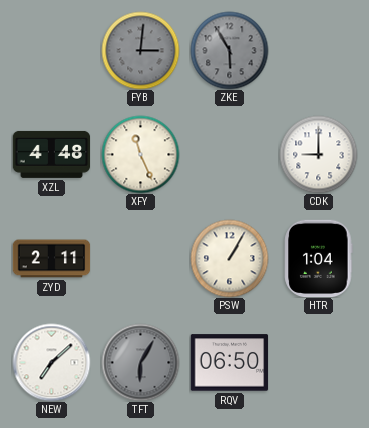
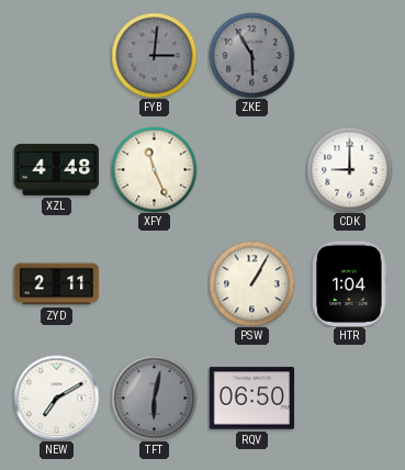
NEW: 7:08 -> 7:10 (56, 398)
TFT: 6:05 -> 6:02 (154, 398)
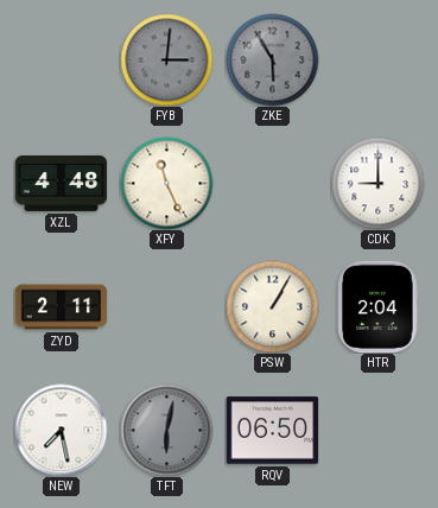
HTR: 1:04 -> 2:04 (379, 306)
NEW: 7:10 -> 7:28 (61, 430)
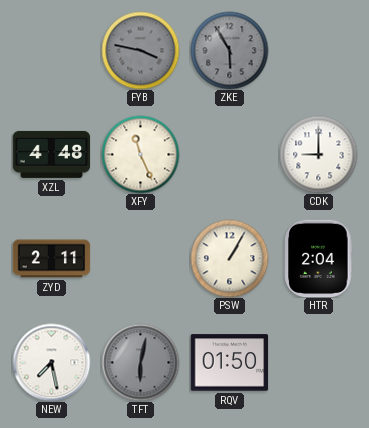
FYB: 3:01 -> 3:47 (140, 50)
RQV: 06:50 -> 01:50 (229, 363)
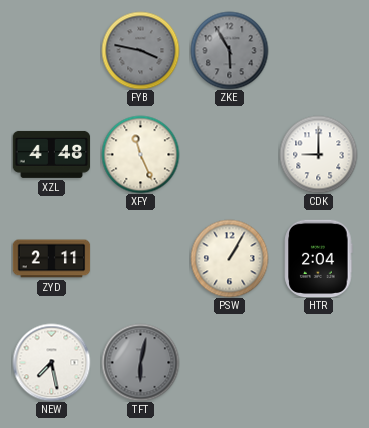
RQV: 01:50 -> none (229, 363)
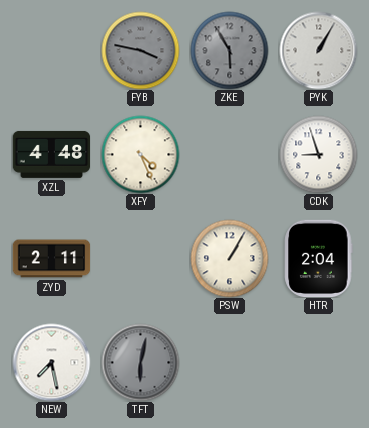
PYK: none -> 1:05 (318, 50)
XFY: 11:26 -> 4:26 (140, 154)
CDK: 9:00 -> 8:57 (318, 154)
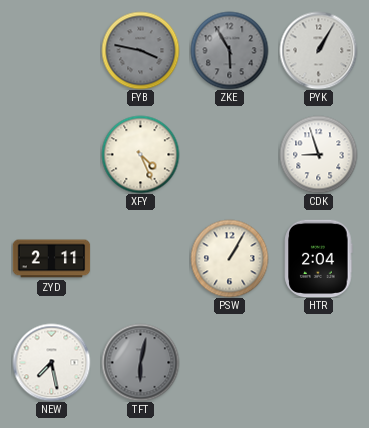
XZL: 4:48 -> none (51, 154)
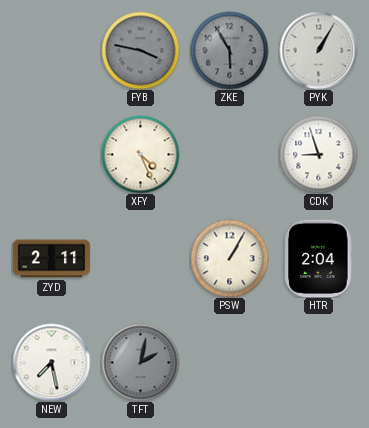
TFT: 6:02 -> 2:02 (140, 362)
